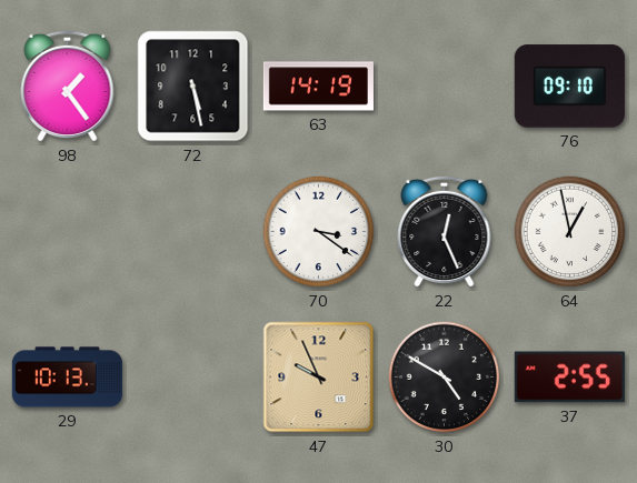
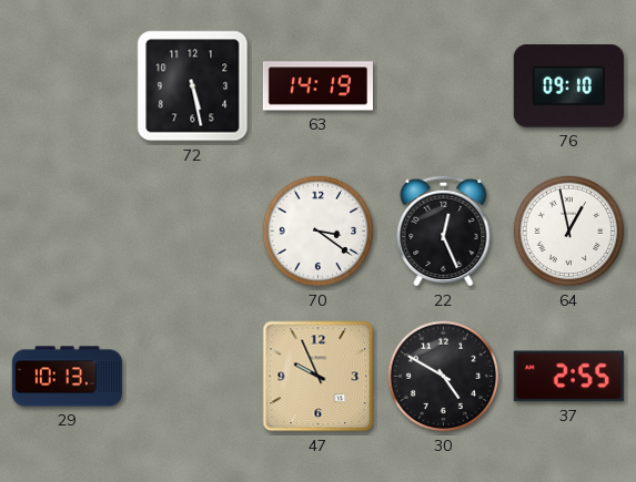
98: 1:24 -> none (68, 85)
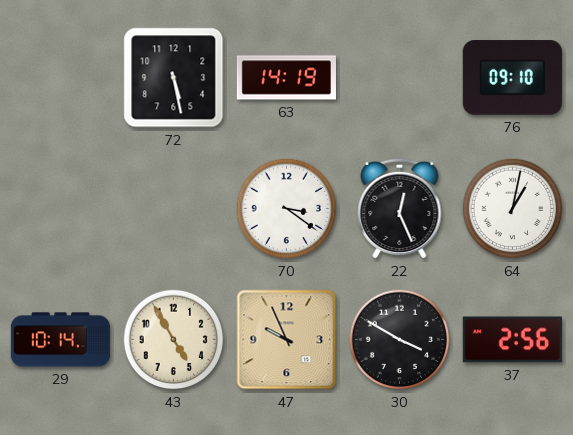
64: 12:58 -> 1:02 (513, 209)
29: 10:13 -> 10:14 (60, 340)
43: none -> 4:55 (174, 340)
30: 4:50 -> 3:50 (400, 340)
37: 2:55 -> 2:56 (512, 340)
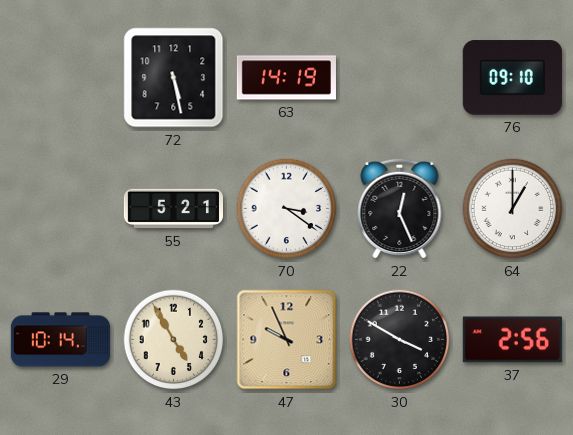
55: none -> 5:21 (173, 209)
64: 1:02 -> 1:00 (513, 209)
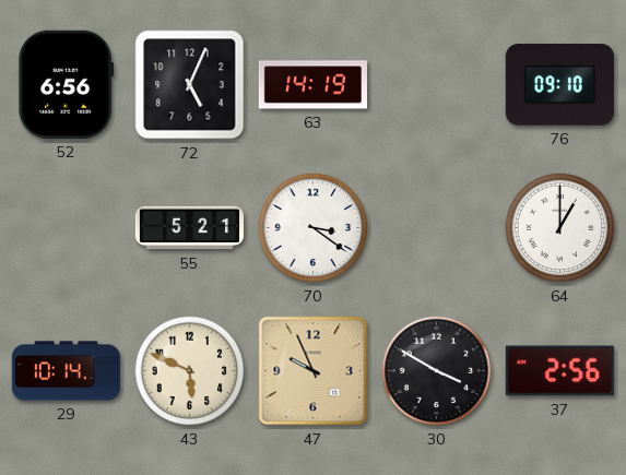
52: none -> 6:56 (67, 84)
72: 5:28 -> 5:04 (190, 85)
22: 12:26 -> none (400, 208)
43: 4:55 -> 5:49 (190, 371)
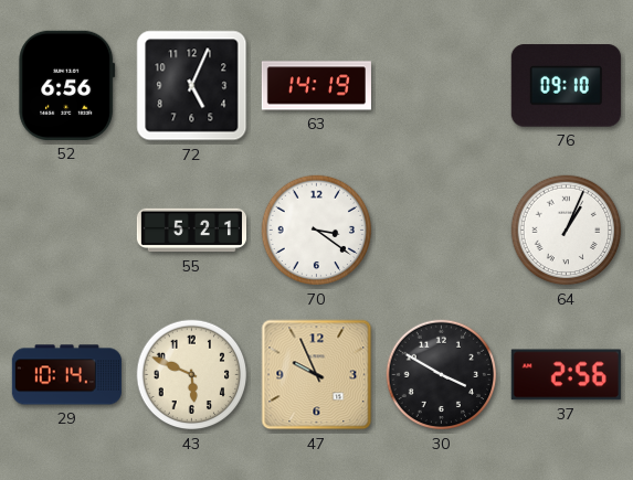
64: 1:00 -> 1:04 (567, 231)
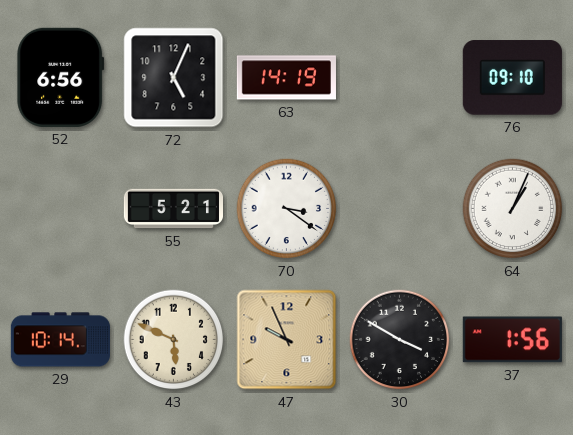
37: 2:56 -> 1:56 (512, 340)
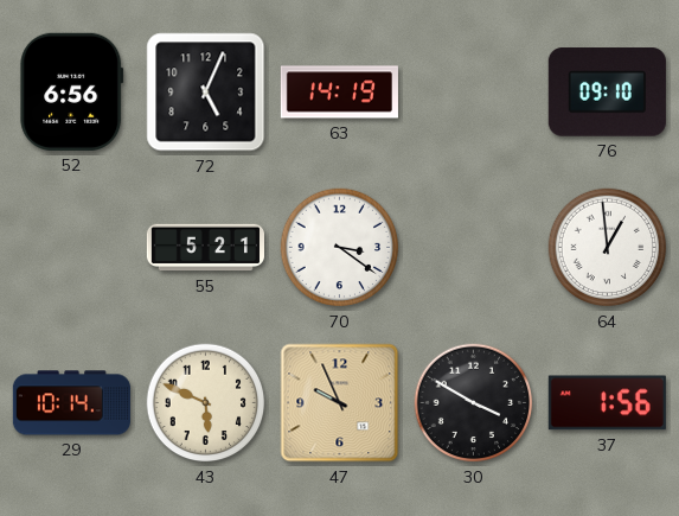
64: 1:04 -> 12:59 (608, 248)
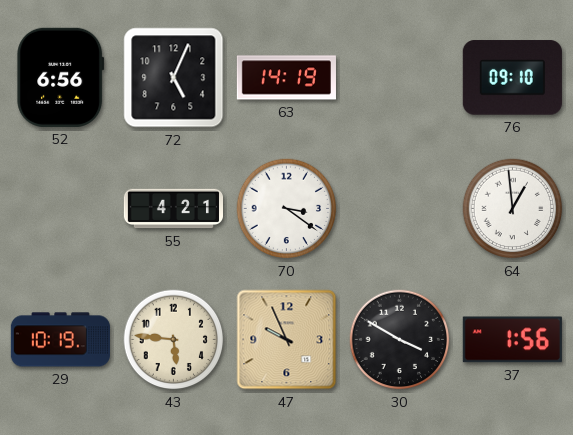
55: 5:21 -> 4:21 (173, 209)
29: 10:14 -> 10:19 (60, 340)
43: 5:49 -> 5:46 (174, 340)
